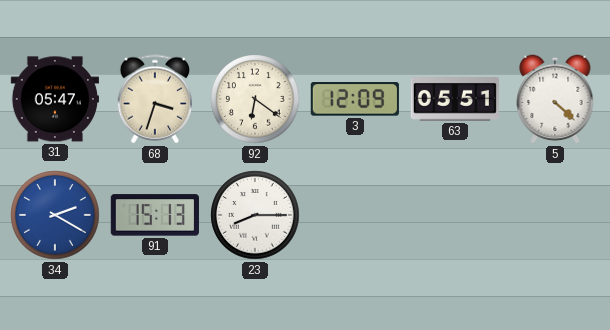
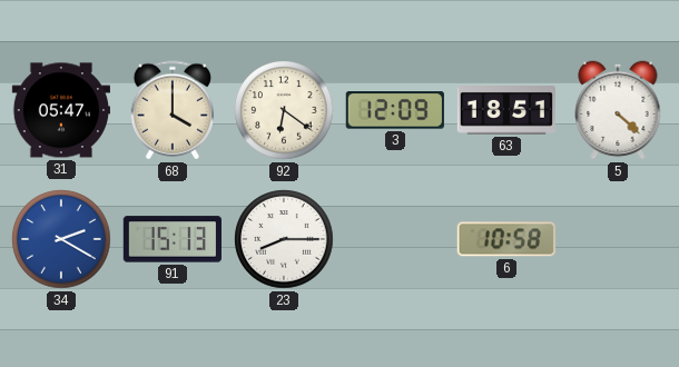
68: 3:33 -> 4:00 (171, 110)
63: 05:51 -> 18:51 (506, 111)
6: none -> 10:58 (506, 239)
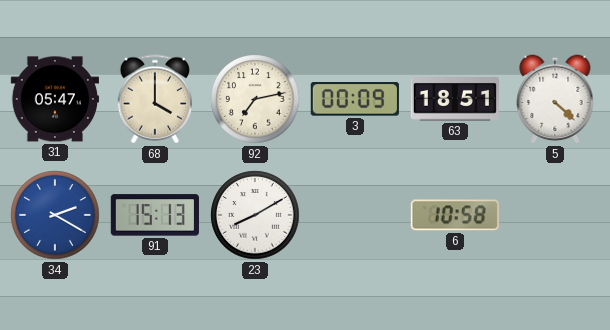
92: 6:21 -> 7:13 (255, 99)
3: 12:09 -> 00:09 (355, 99)
23: 8:15 -> 8:10 (255, 215)
